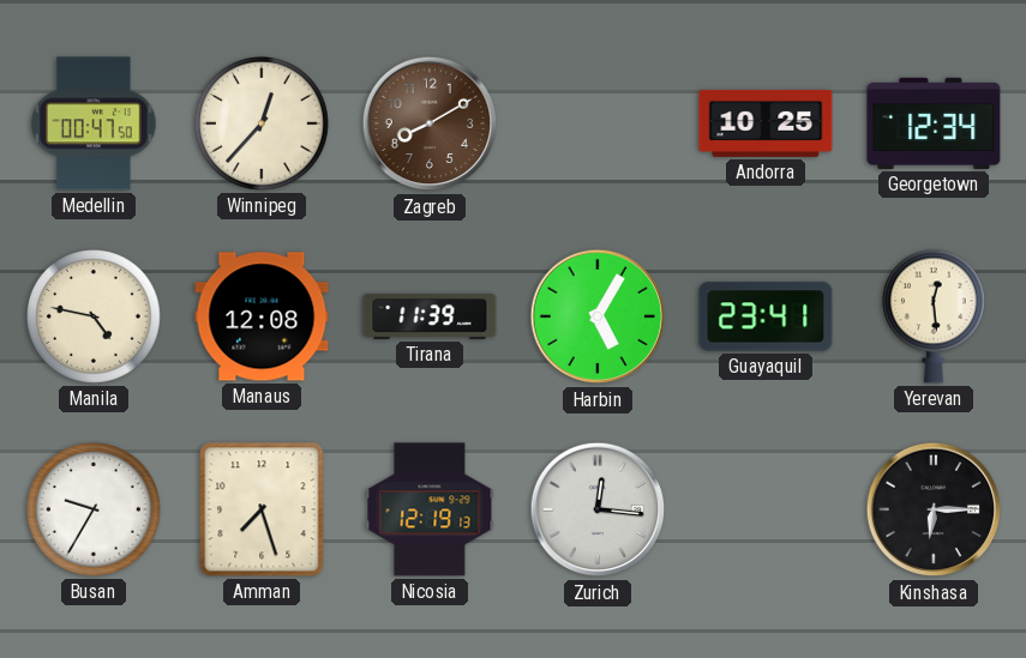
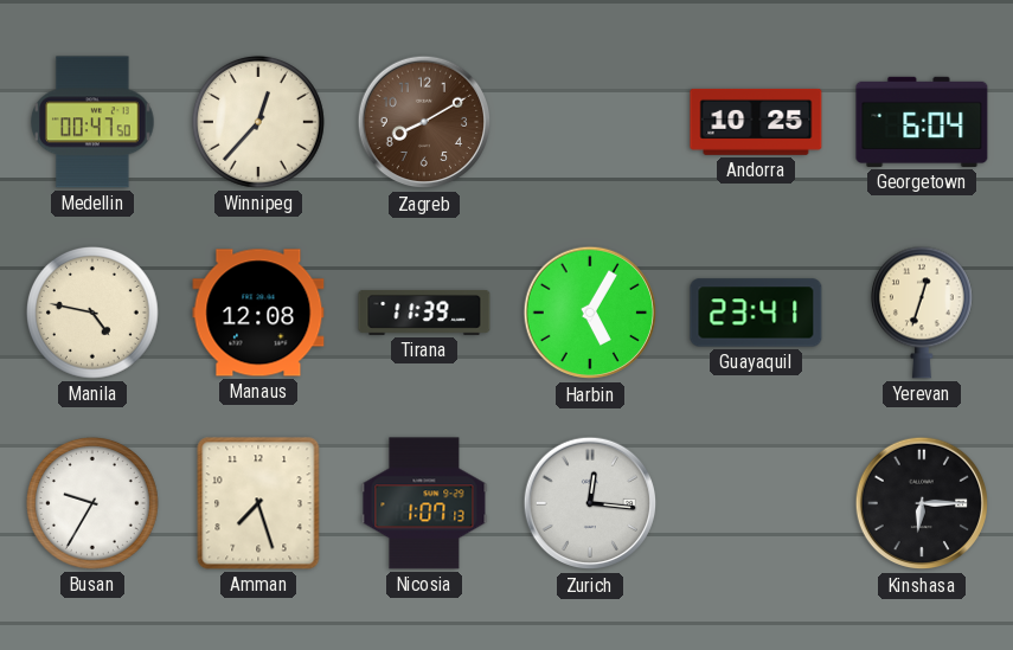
Georgetown: 12:34 -> 6:04 (922, 122)
Yerevan: 12:29 -> 12:33 (922, 313)
Nicosia: 12:19 -> 1:07 (424, 503)
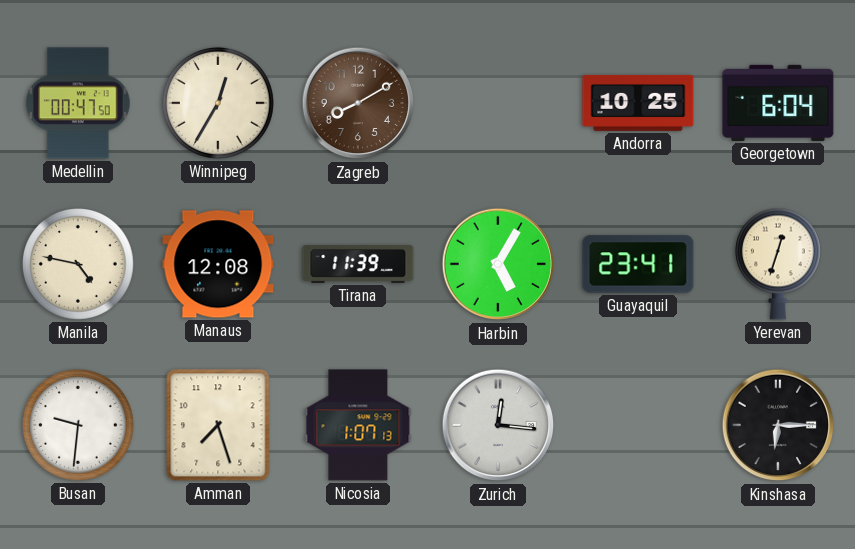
Winnipeg: 12:37 -> 12:35 (218, 103)
Busan: 9:35 -> 9:31 (78, 425)
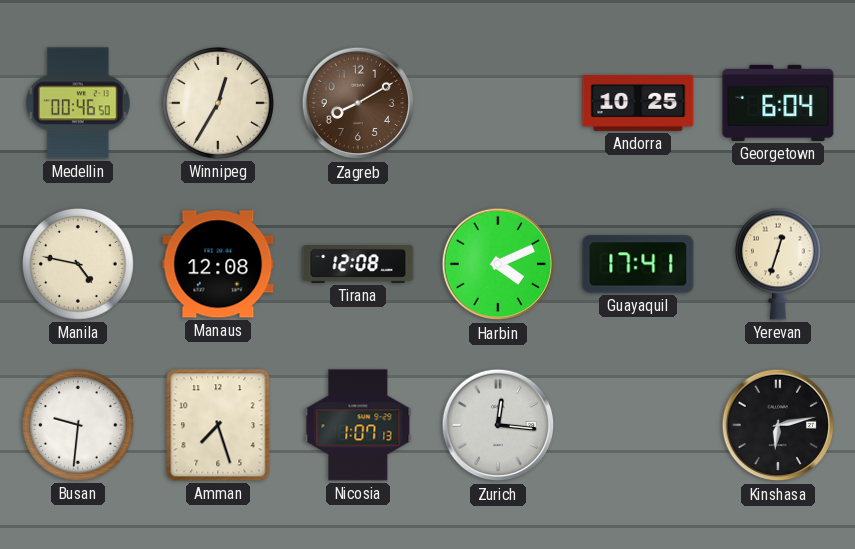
Medellin: 00:47 -> 00:46 (78, 103)
Tirana: 11:39 -> 12:08 (358, 264)
Harbin: 5:05 -> 4:11 (498, 264)
Guayaquil: 23:41 -> 17:41 (638, 264)
Kinshasa: 6:15 -> 6:13 (778, 425)
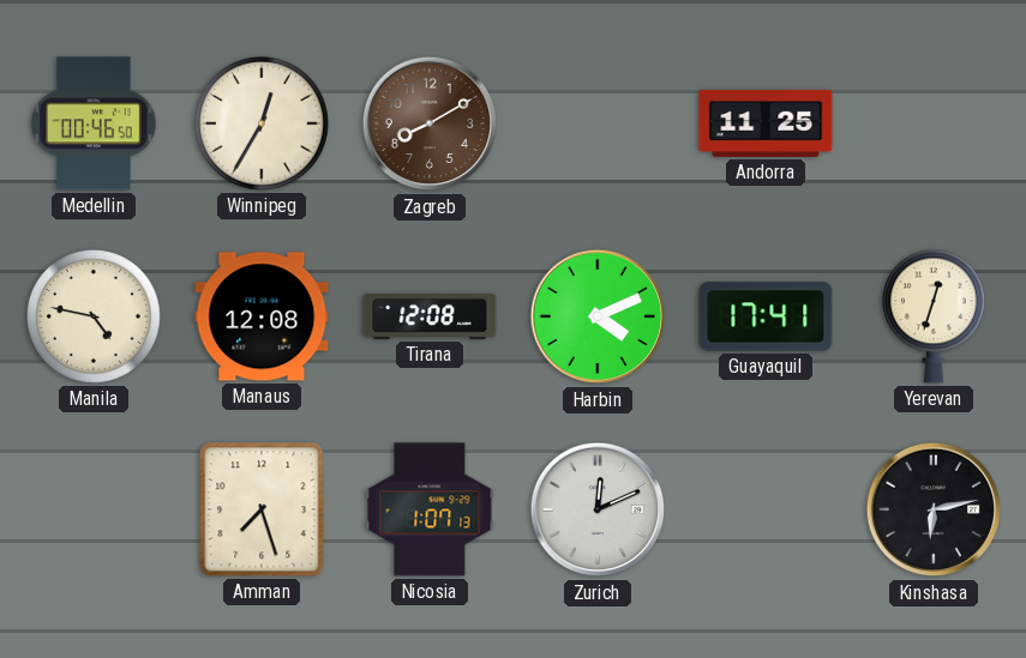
Andorra: 10:25 -> 11:25 (766, 123)
Georgetown: 6:04 -> none (778, 103)
Busan: 9:31 -> none (78, 425)
Zurich: 12:16 -> 12:11 (598, 509)
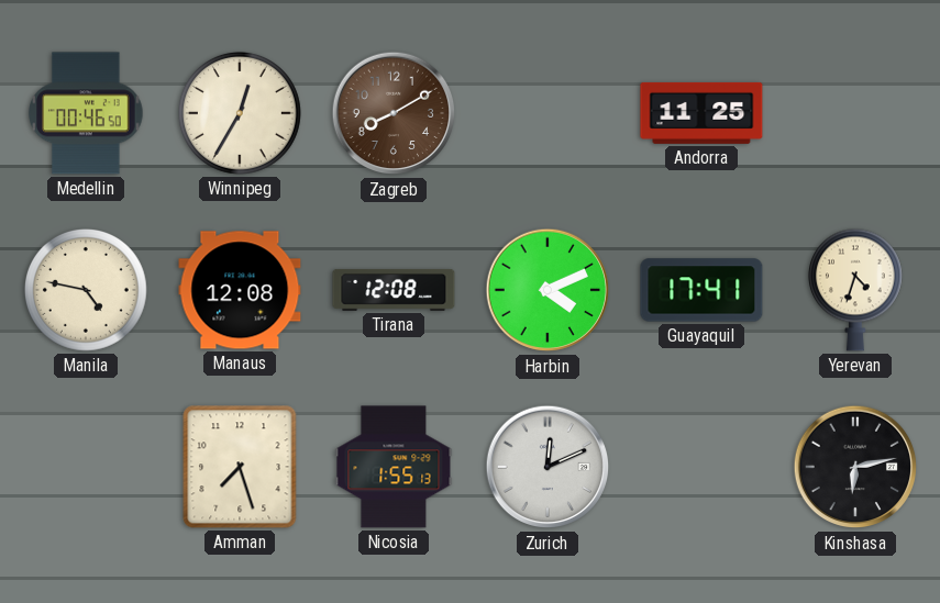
Yerevan: 12:33 -> 4:33 (855, 290)
Nicosia: 1:07 -> 1:55 (394, 467)
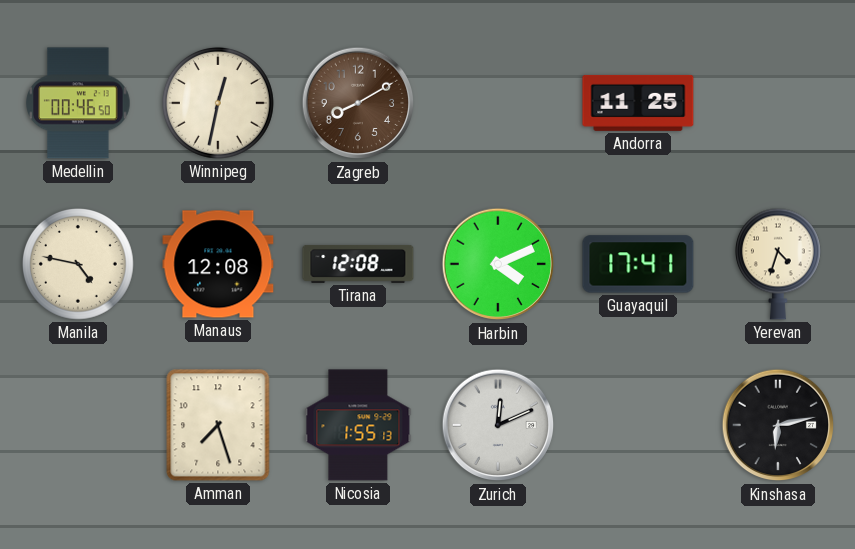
Winnipeg: 12:35 -> 12:32 (218, 103)
